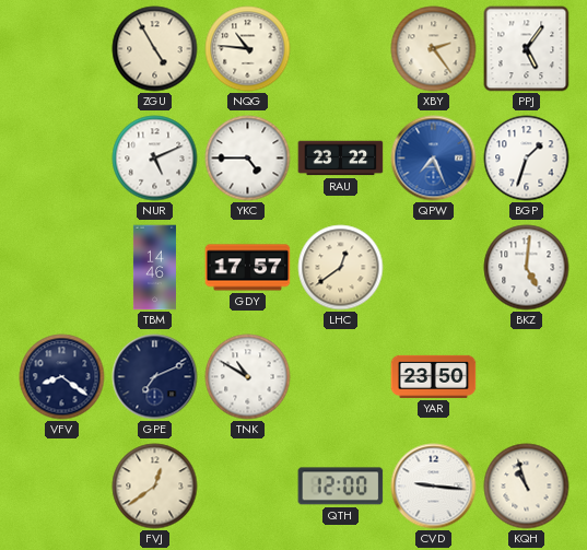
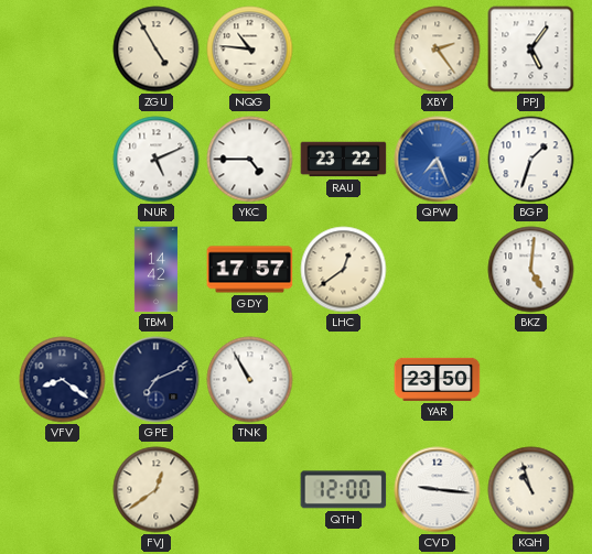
TBM: 14:46 -> 14:42 (155, 270)
TNK: 10:50 -> 10:55 (250, 380)
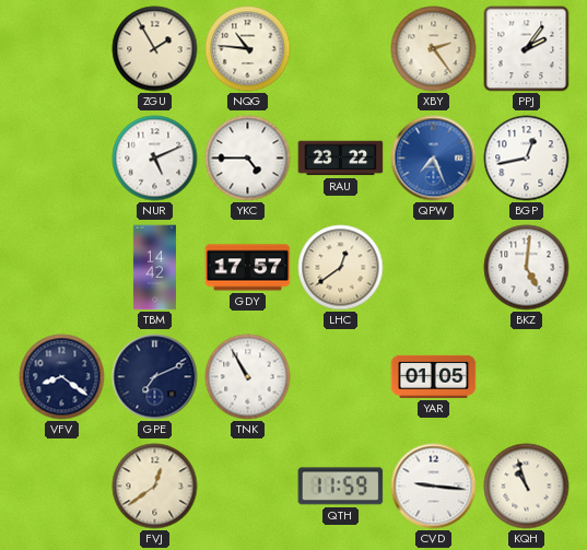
ZGU: 4:55 -> 1:55 (155, 49)
PPJ: 5:06 -> 2:06 (527, 49)
BGP: 1:33 -> 12:43 (527, 159)
YAR: 23:50 -> 01:05 (434, 376)
QTH: 12:00 -> 11:59 (341, 487)
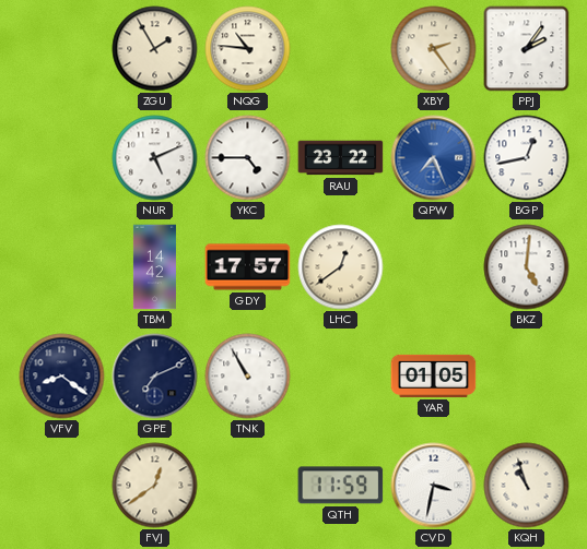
CVD: 9:16 -> 3:32 (434, 486)
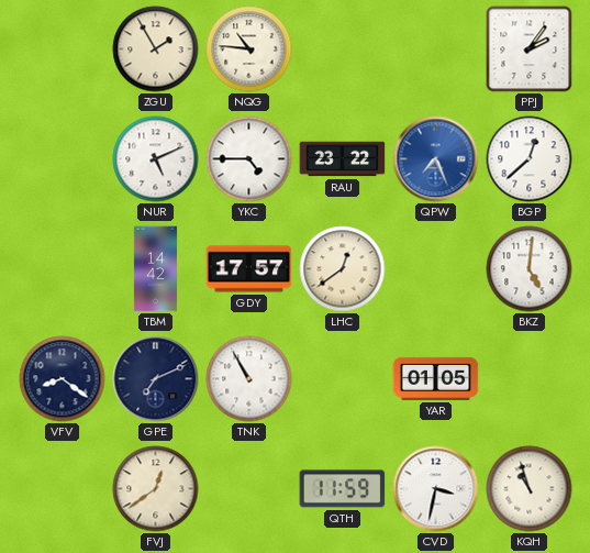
XBY: 2:24 -> none (434, 49)
BGP: 12:43 -> 12:38 (530, 159)
